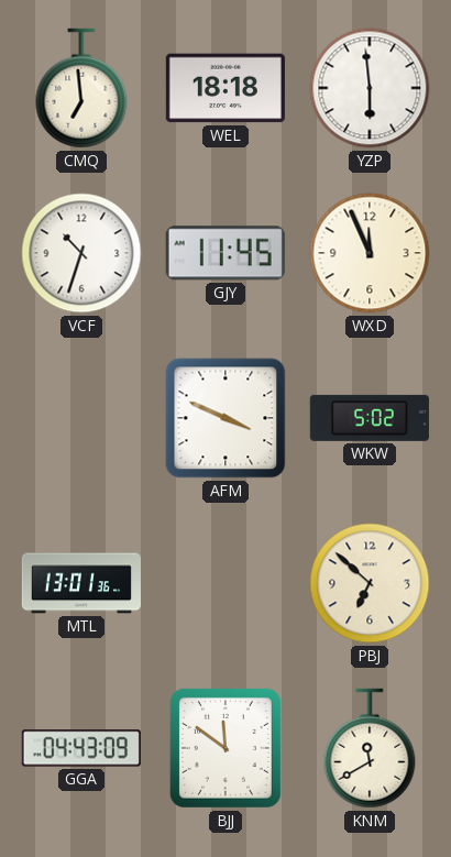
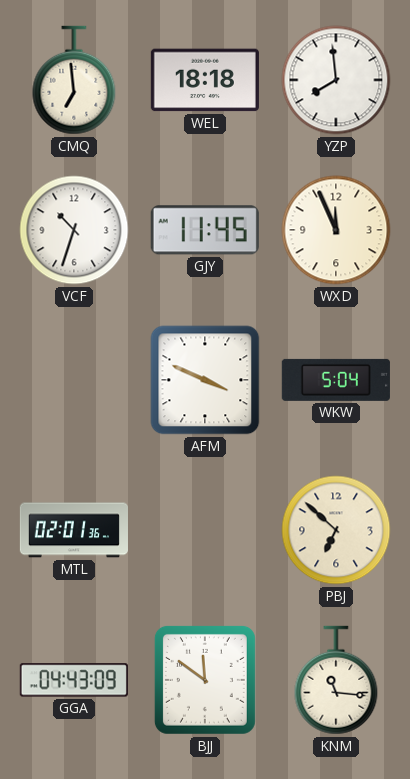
YZP: 5:59 -> 7:59 (336, 80)
WKW: 5:02 -> 5:04 (336, 380)
MTL: 13:01 -> 02:01 (74, 530)
KNM: 11:40 -> 11:16 (336, 680)
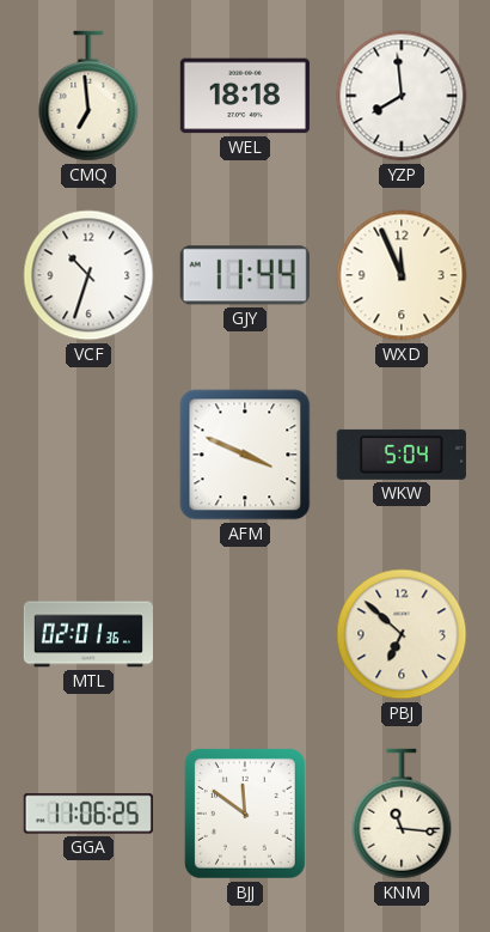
GJY: 11:45 -> 11:44 (245, 275)
GGA: 04:43 -> 11:06 (88, 814)
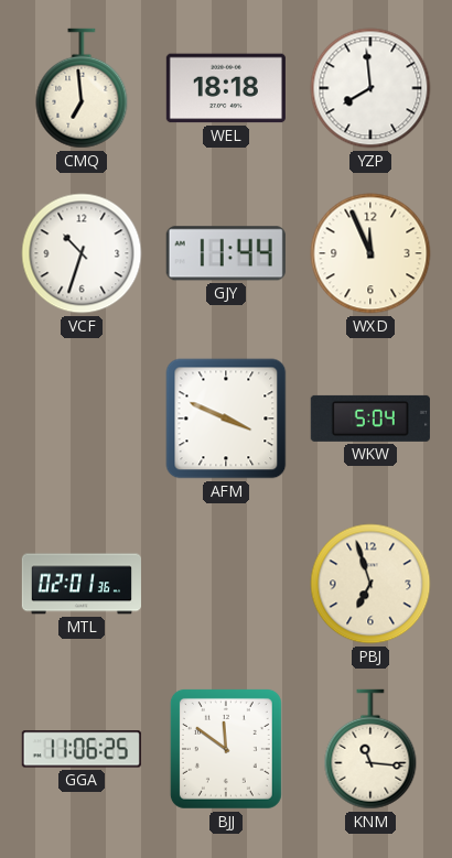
PBJ: 6:52 -> 6:57 (370, 584)
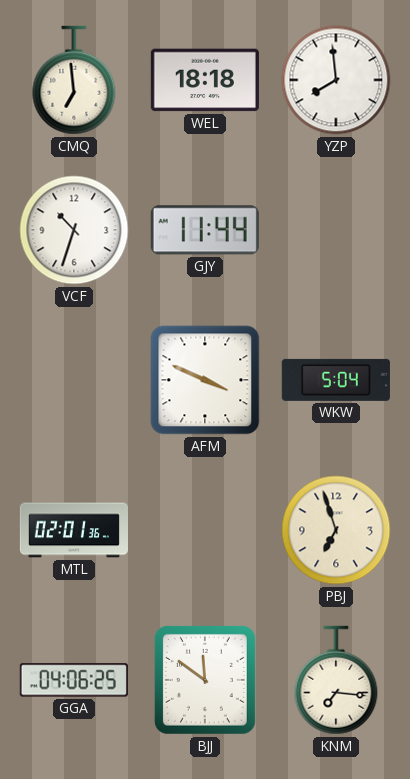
WXD: 11:56 -> none (370, 253)
GGA: 11:06 -> 04:06 (74, 680)
KNM: 11:16 -> 7:16 (336, 680)
